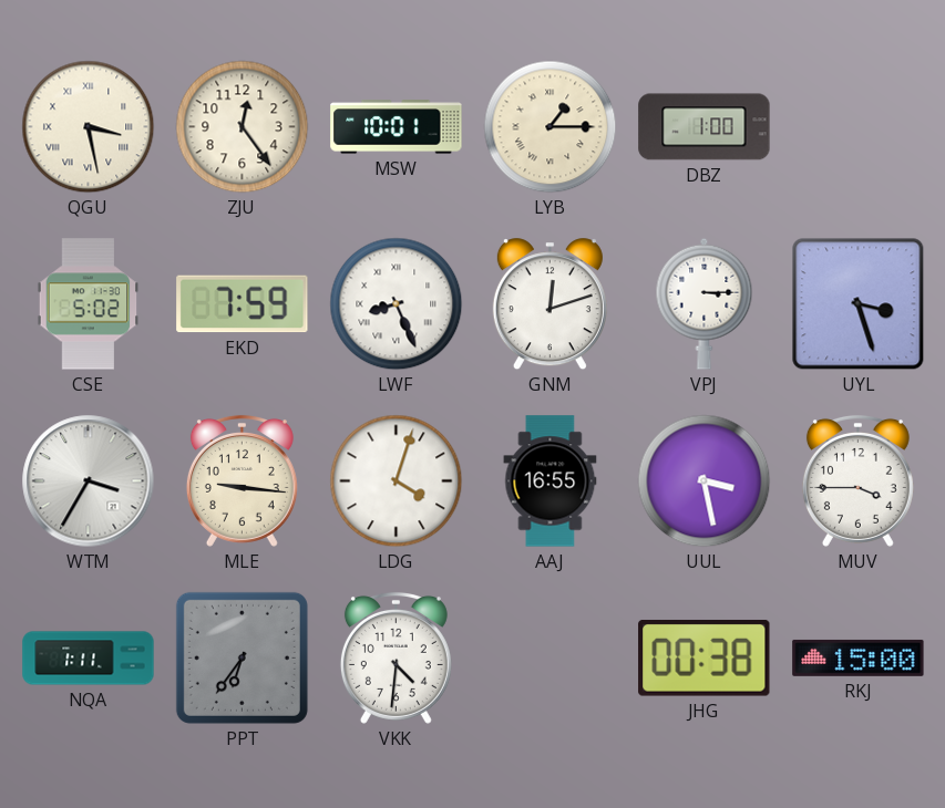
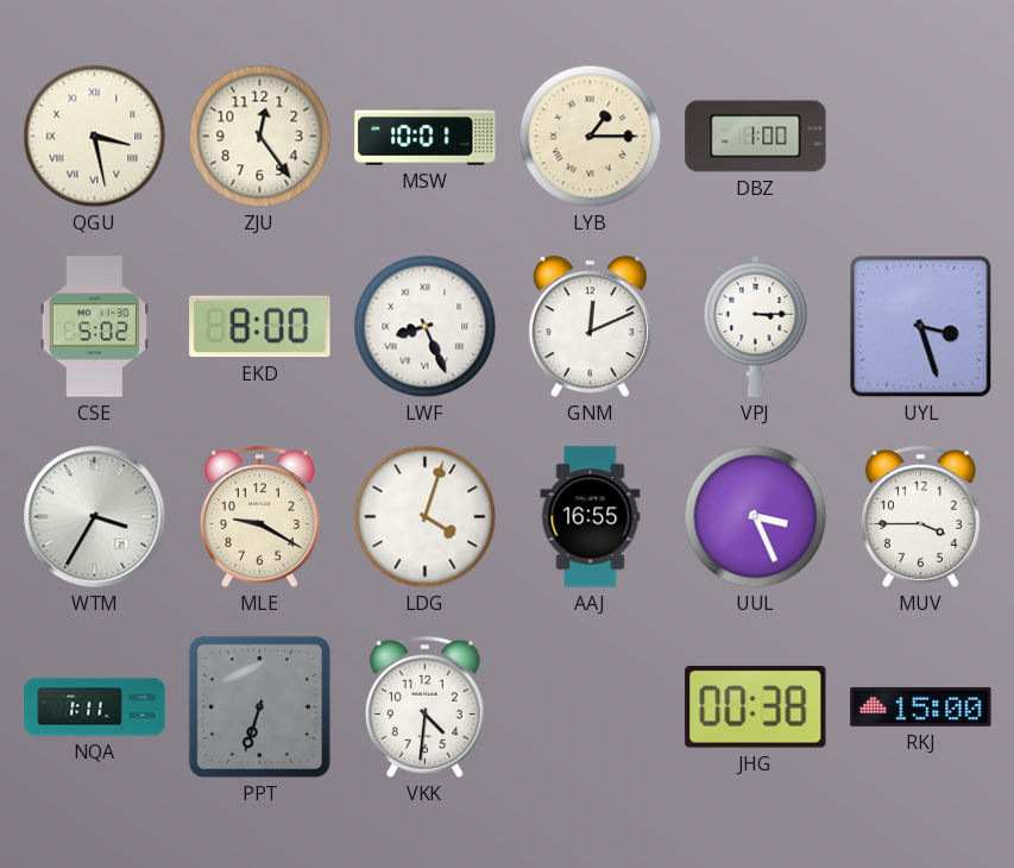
EKD: 7:59 -> 8:00 (260, 327)
GNM: 12:12 -> 12:11 (590, 327)
MLE: 9:16 -> 9:20 (259, 516)
UUL: 3:28 -> 3:26 (756, 517)
PPT: 6:36 -> 6:33 (259, 706)
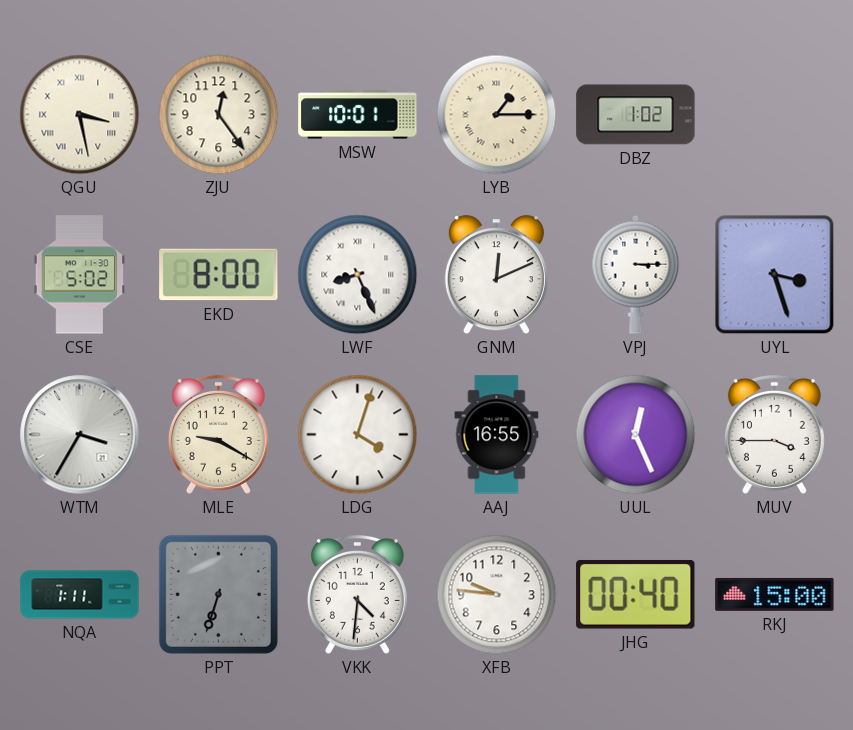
DBZ: 1:00 -> 1:02 (636, 115)
UUL: 3:26 -> 12:26 (636, 435)
XFB: none -> 9:46 (497, 595)
JHG: 00:38 -> 00:40 (636, 595)
